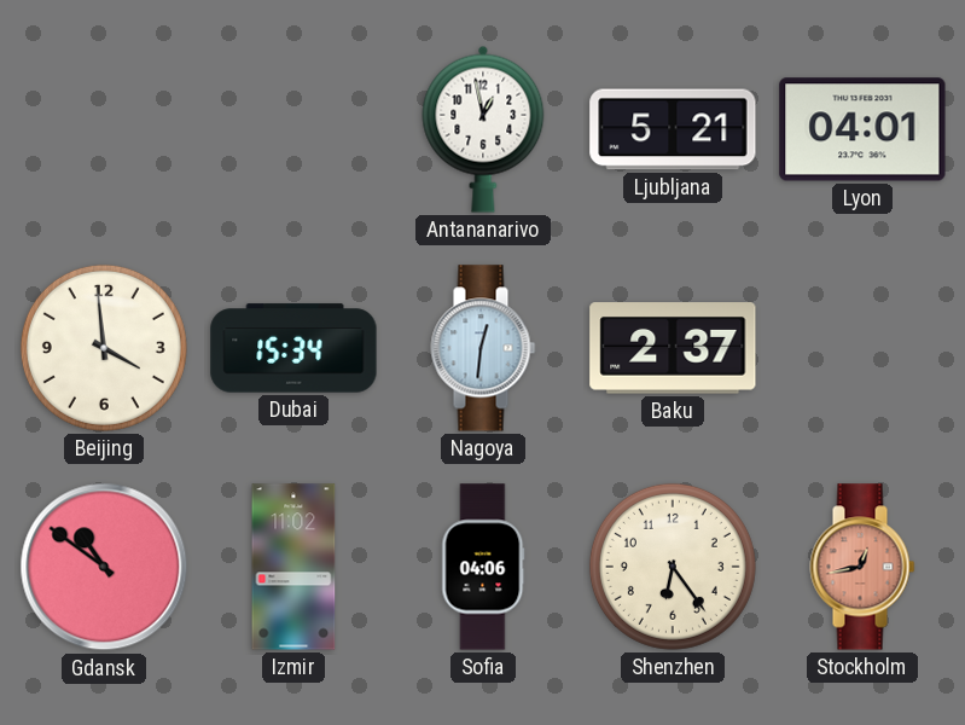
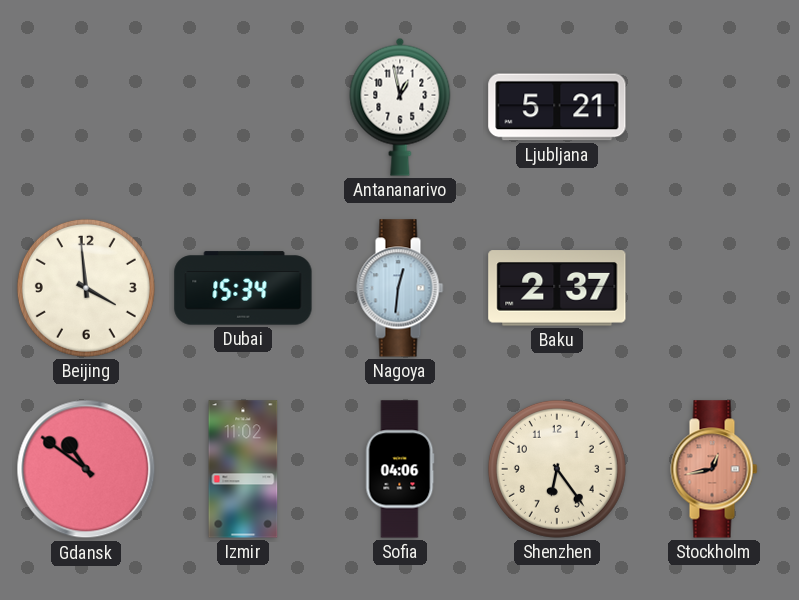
Lyon: 04:01 -> none (862, 129)
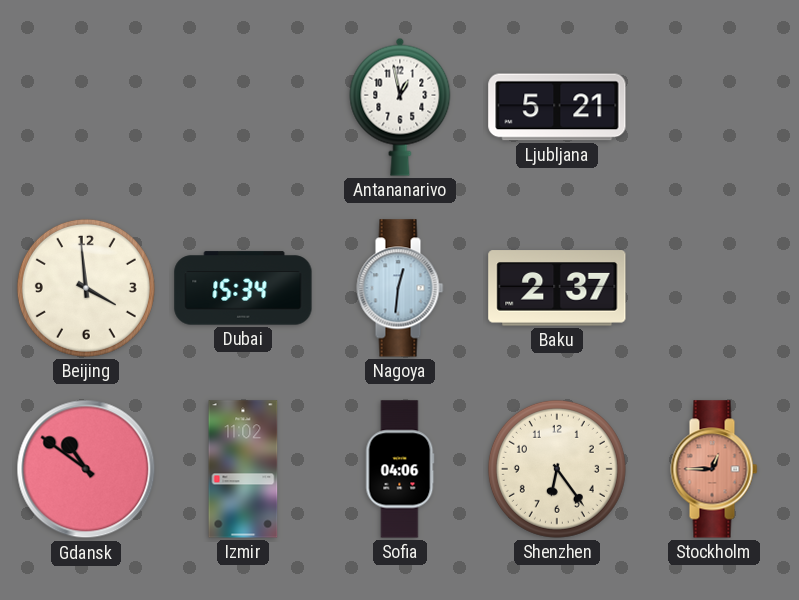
Stockholm: 12:43 -> 12:45 (714, 469)
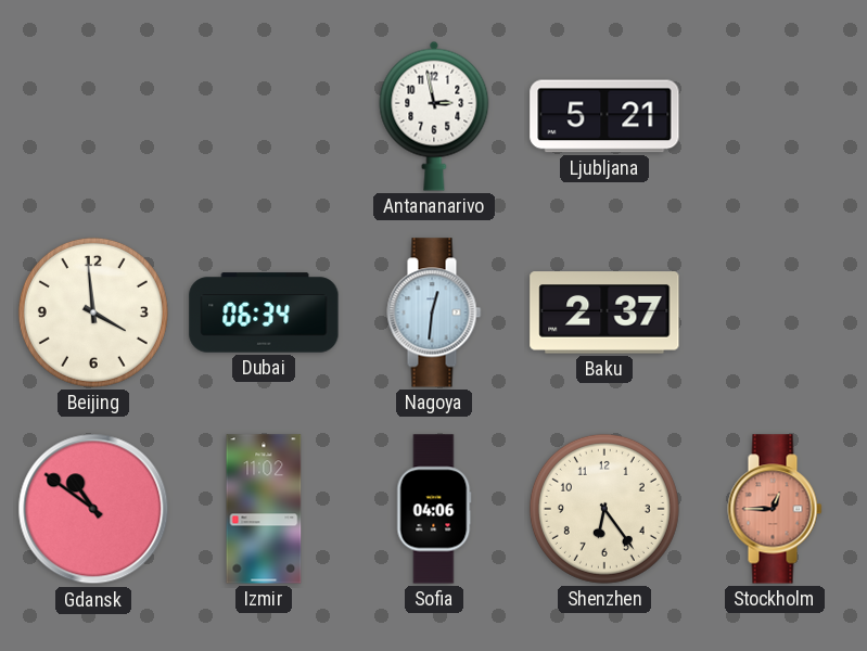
Antananarivo: 12:58 -> 2:58 (434, 116)
Dubai: 15:34 -> 06:34 (264, 312)
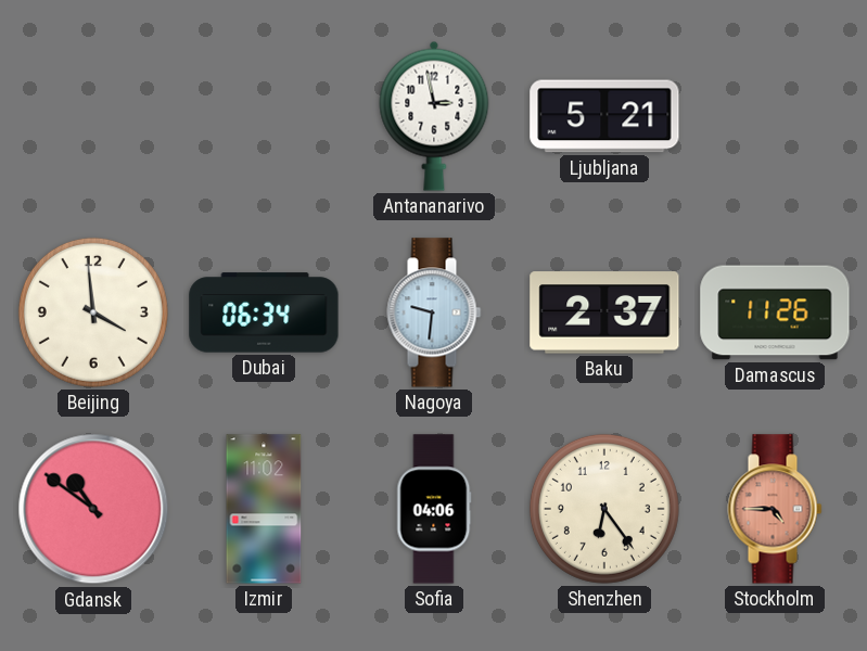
Nagoya: 12:31 -> 9:31 (434, 312)
Damascus: none -> 11:26 (775, 312)
Stockholm: 12:45 -> 4:45 (775, 509)
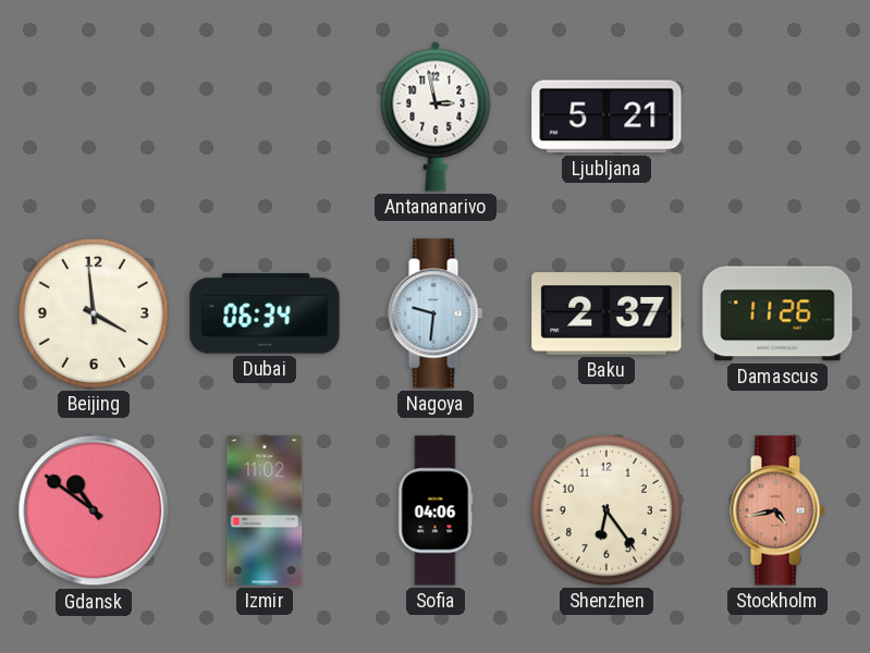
Stockholm: 4:45 -> 4:43 (777, 510)
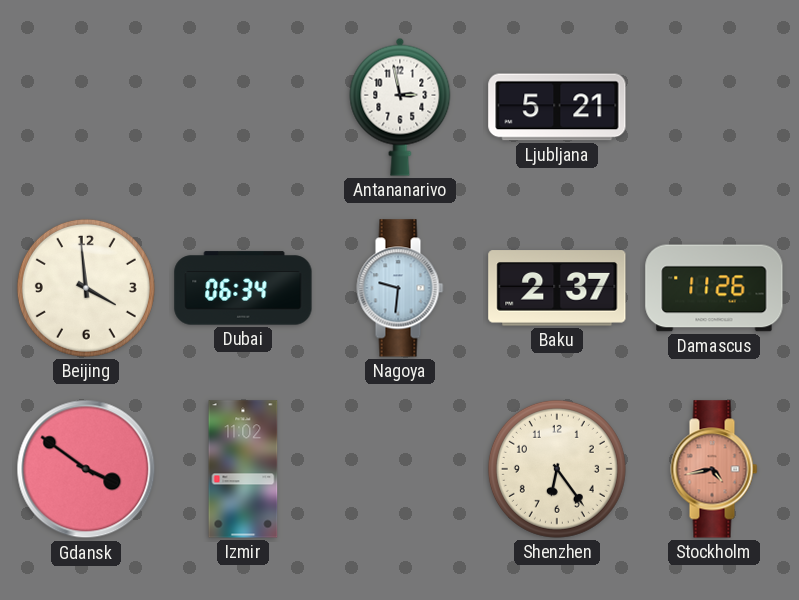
Gdansk: 10:51 -> 3:51 (86, 469)
Sofia: 04:06 -> none (436, 510)
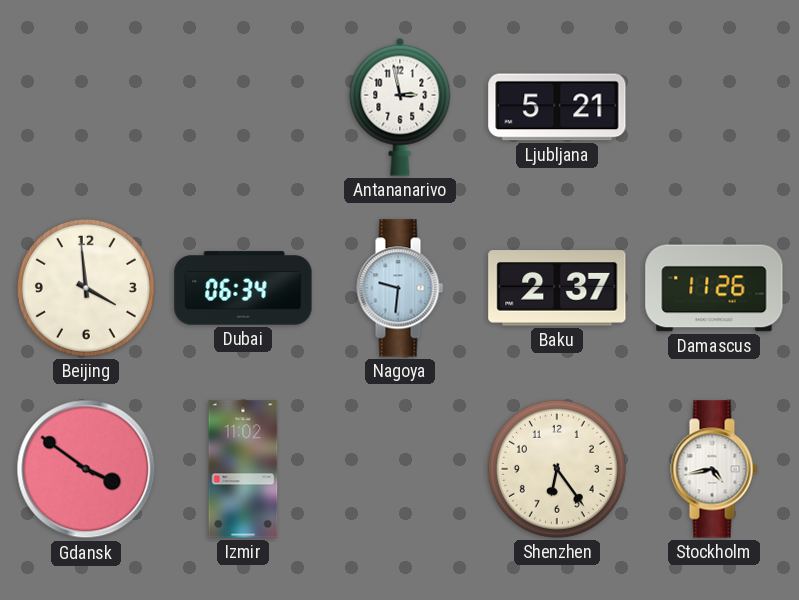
Stockholm dial: salmon -> white (714, 469)
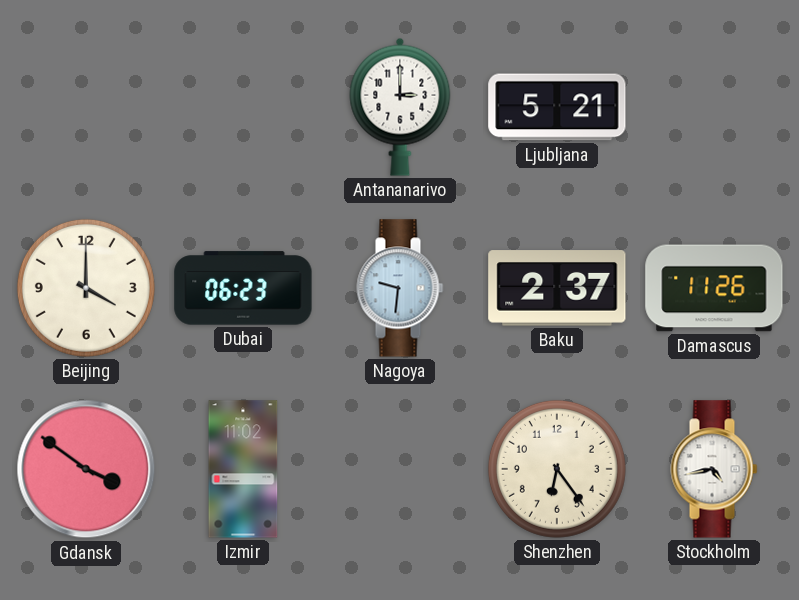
Antananarivo: 2:58 -> 3:00 (400, 107)
Beijing: 3:59 -> 4:00 (86, 288)
Dubai: 06:34 -> 06:23 (243, 288)
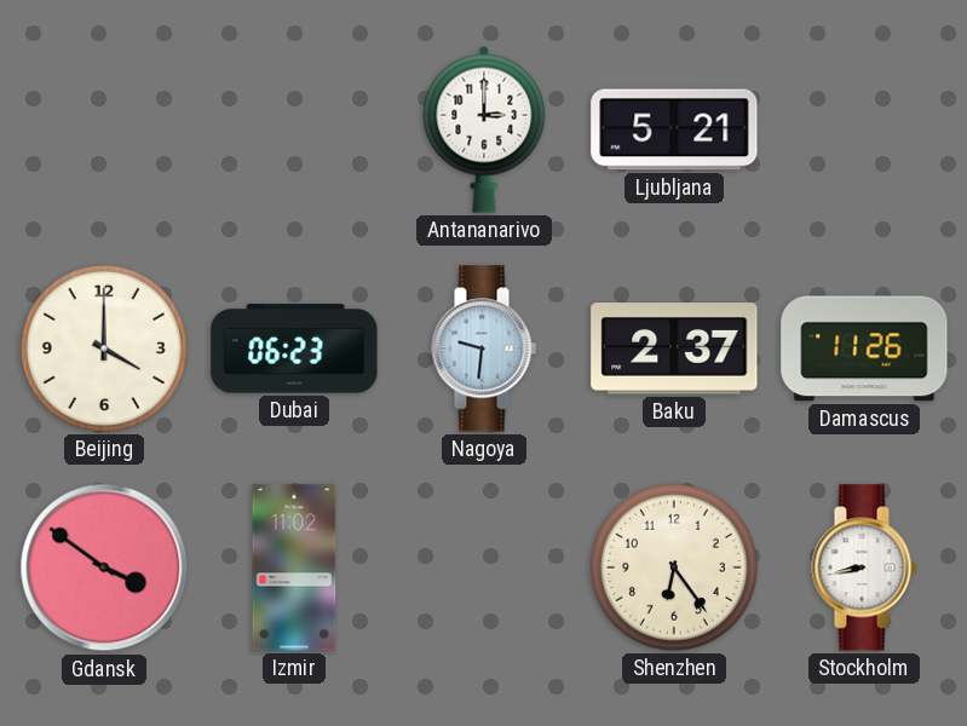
Stockholm: 4:43 -> 8:43 (864, 567)
